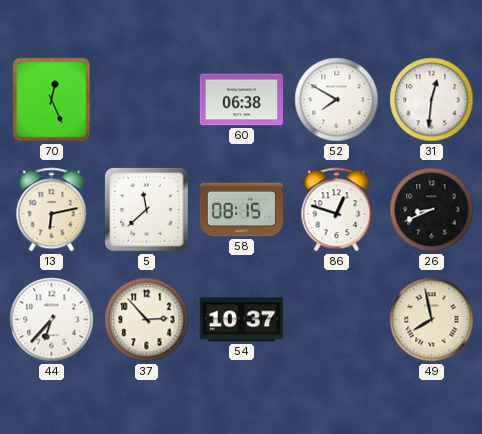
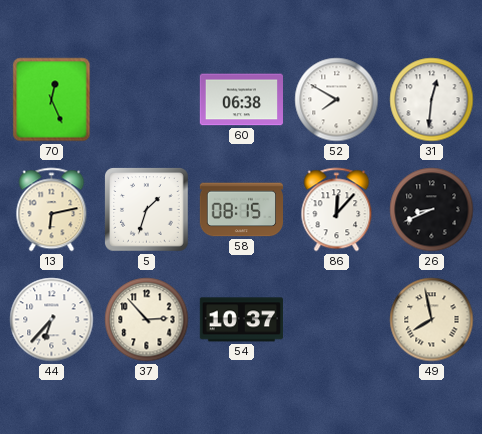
5: 11:38 -> 1:33 (147, 210)
86: 12:48 -> 12:07 (337, 210)
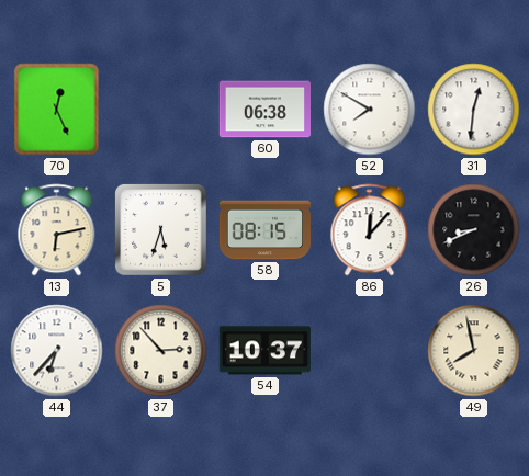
5: 1:33 -> 5:33 (161, 230)
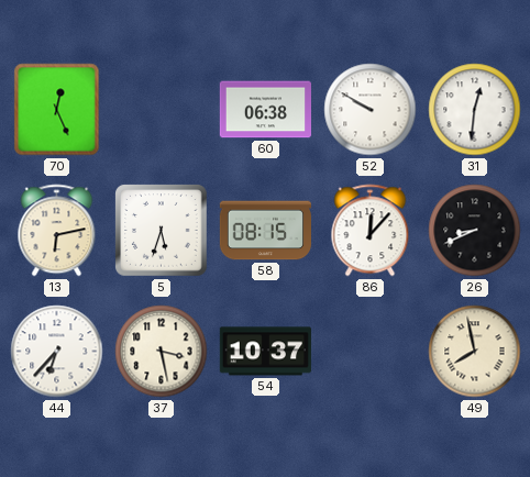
52: 7:50 -> 9:50 (371, 110)
37: 2:53 -> 3:28 (162, 352)
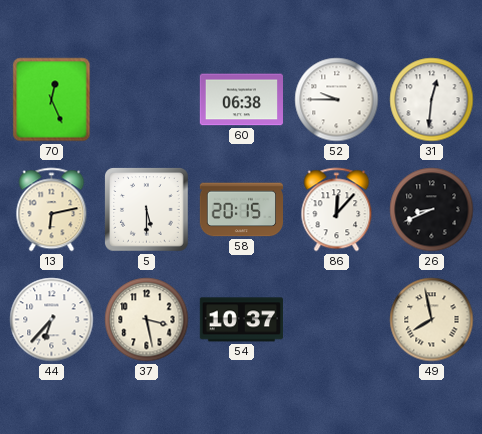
52: 9:50 -> 9:45 (337, 100)
5: 5:33 -> 5:30 (147, 210)
58: 08:15 -> 20:15 (242, 210)
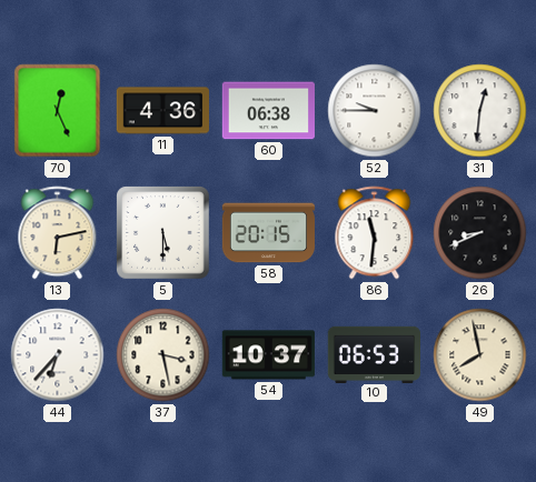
11: none -> 4:36 (162, 111)
86: 12:07 -> 11:31 (375, 233)
10: none -> 06:53 (374, 354)
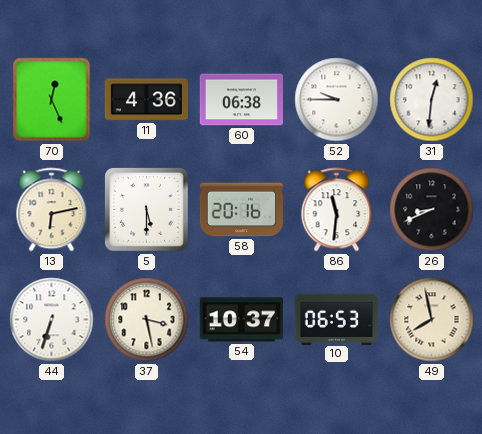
58: 20:15 -> 20:16 (242, 210)
44: 6:37 -> 6:33 (52, 320)
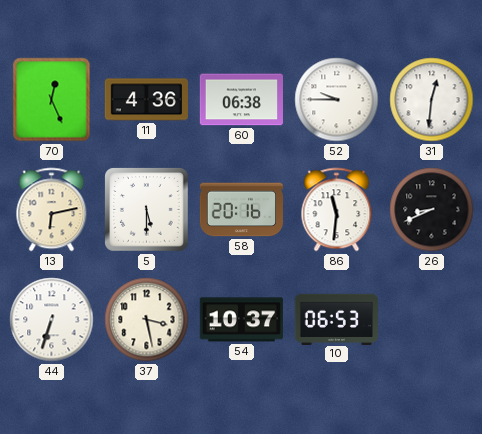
49: 7:58 -> none (432, 320)
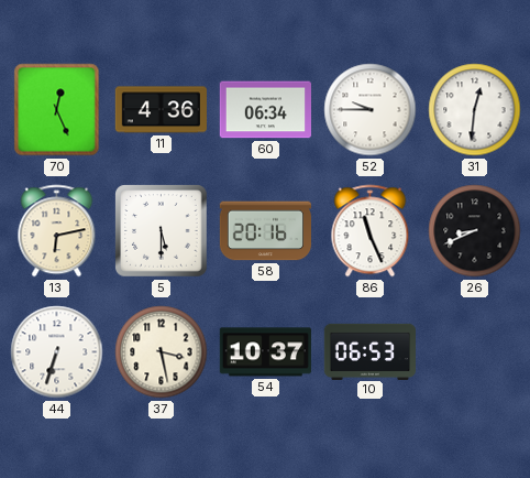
60: 06:38 -> 06:34 (265, 110)
86: 11:31 -> 11:26 (371, 231)
